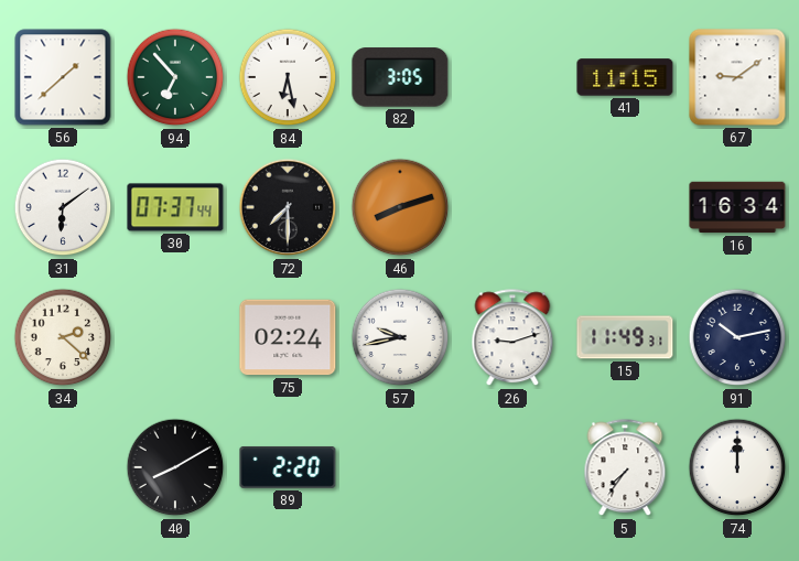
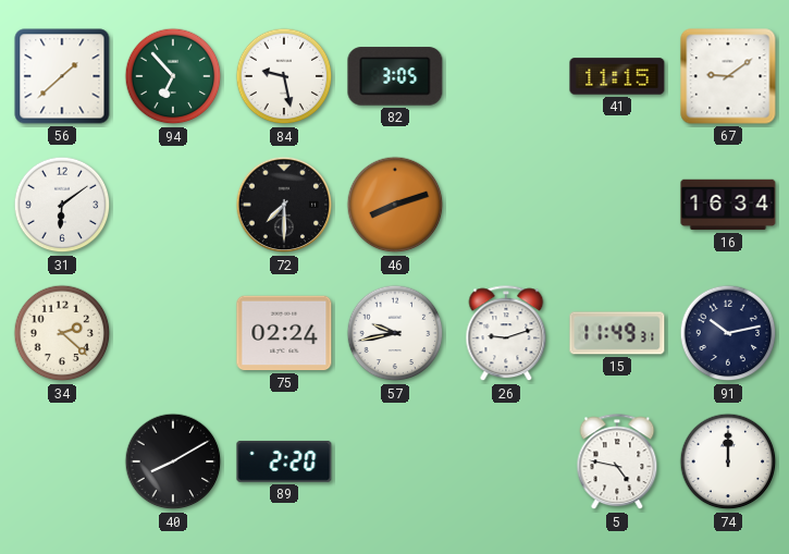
84: 6:28 -> 9:28 (284, 76)
30: 07:37 -> none (175, 207)
5: 7:36 -> 4:47 (617, 463)
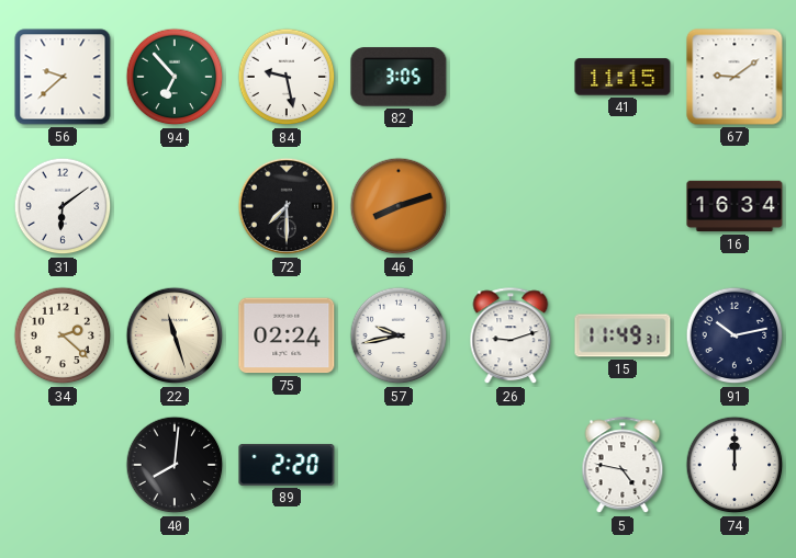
56: 1:38 -> 9:38 (63, 77)
22: none -> 11:27 (175, 335)
40: 8:10 -> 8:01 (175, 465)
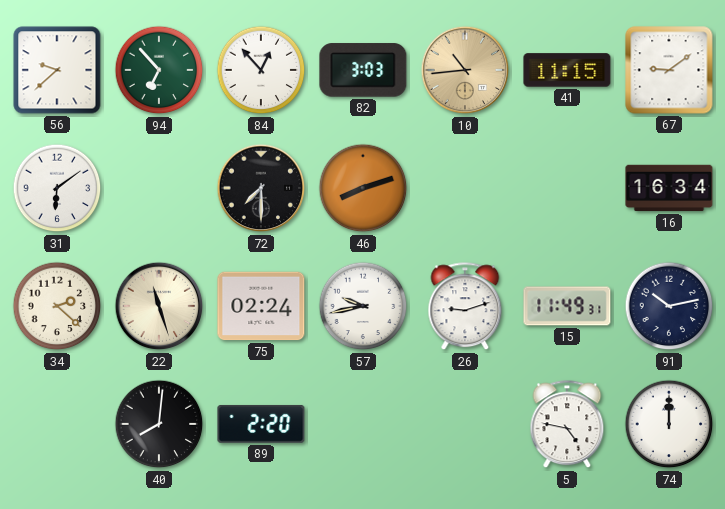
84: 9:28 -> 12:53 (261, 70)
82: 3:05 -> 3:03 (363, 70)
10: none -> 10:44 (465, 70)
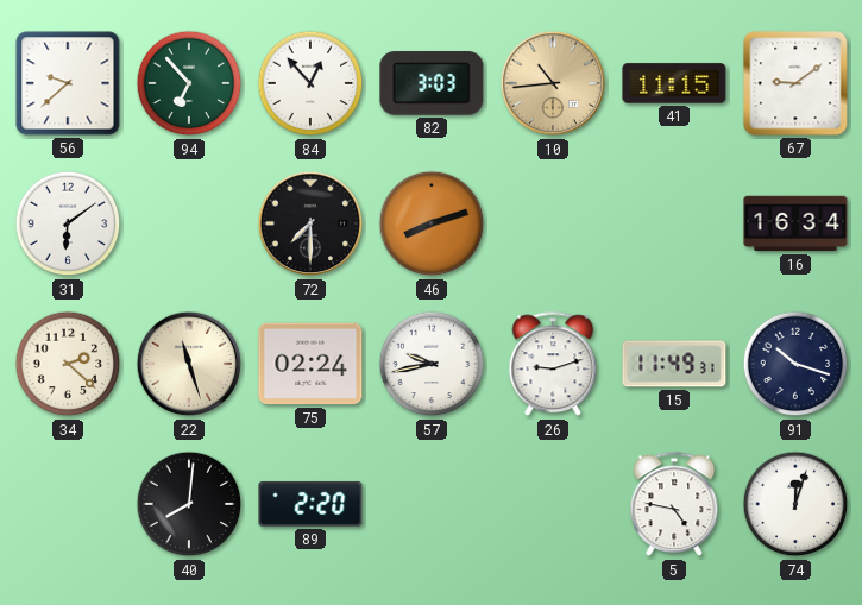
91: 10:13 -> 10:18 (795, 364)
74: 12:00 -> 12:03 (795, 504)
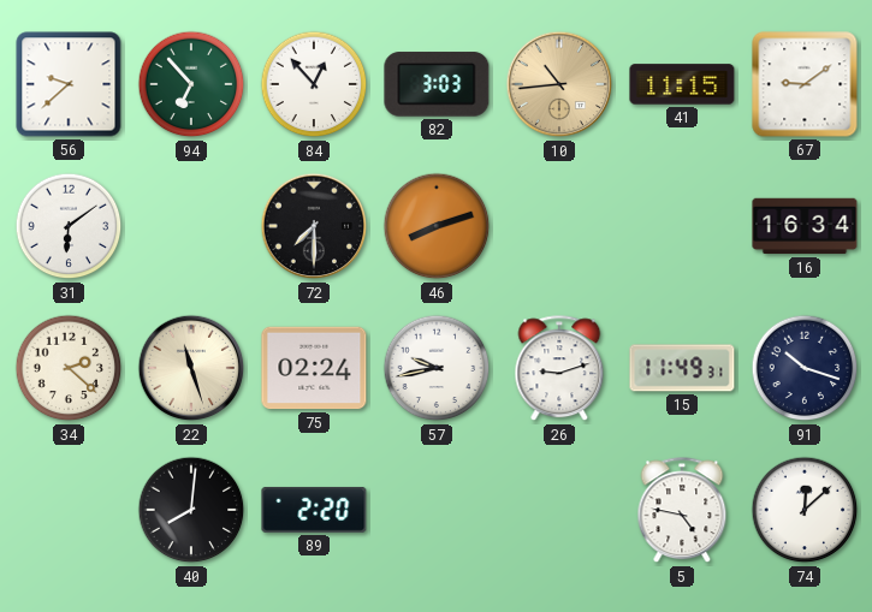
74: 12:03 -> 12:08 (805, 510)
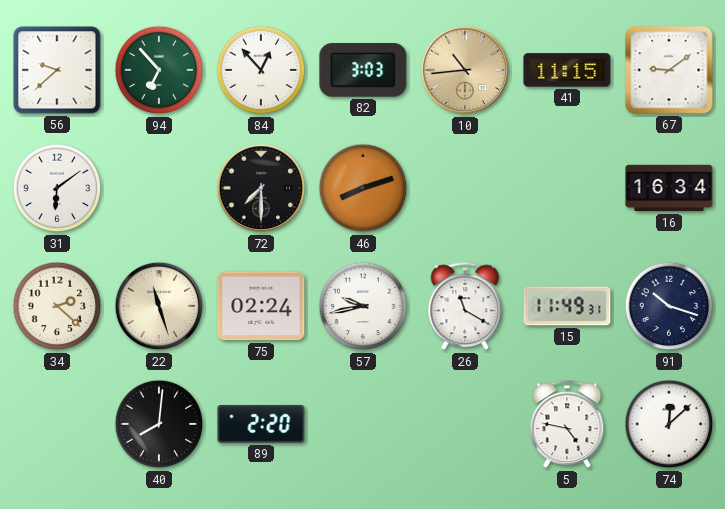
26: 9:12 -> 11:20 (465, 307)
